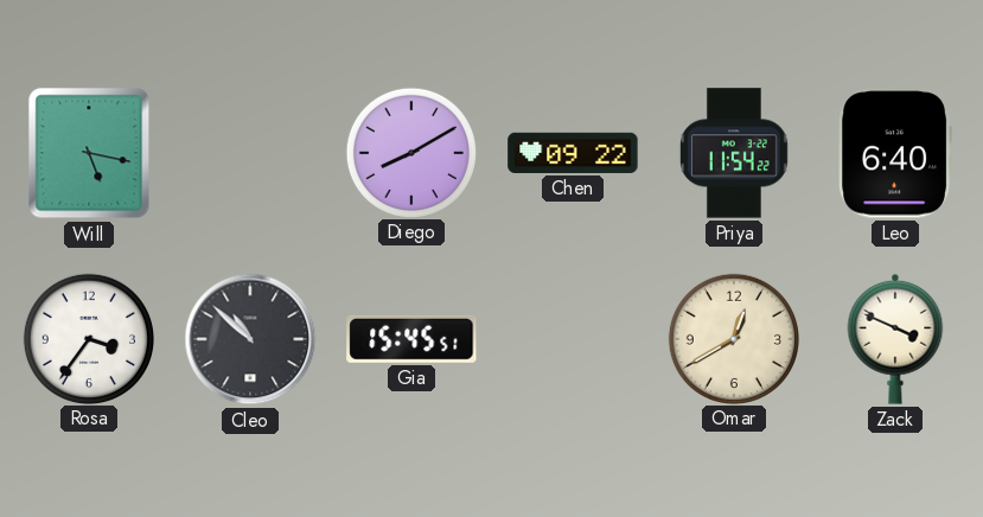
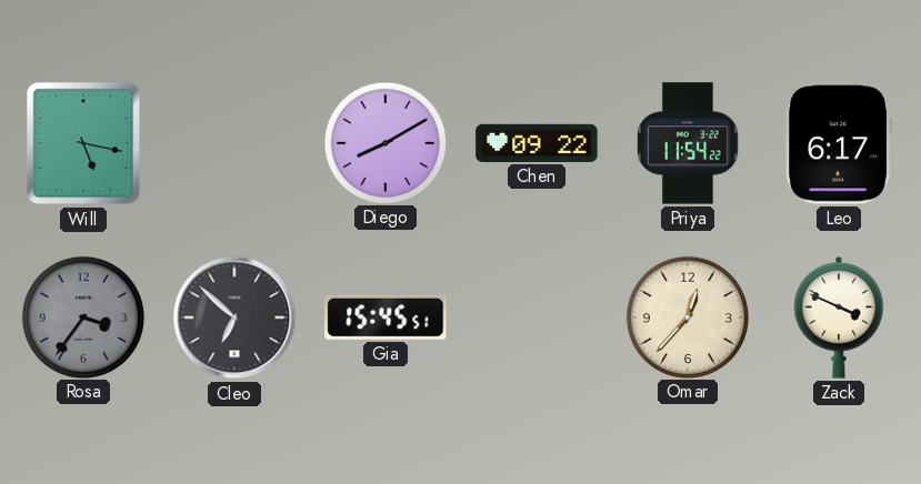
Leo: 6:40 -> 6:17 (838, 143)
Rosa dial: white -> grey (82, 316)
Cleo: 10:52 -> 6:52 (234, 317)
Omar: 12:40 -> 12:37 (687, 316)
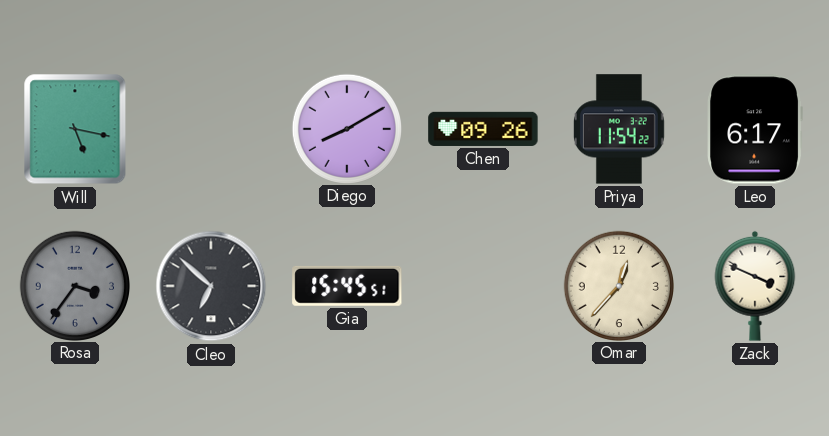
Chen: 09:22 -> 09:26 (483, 129)
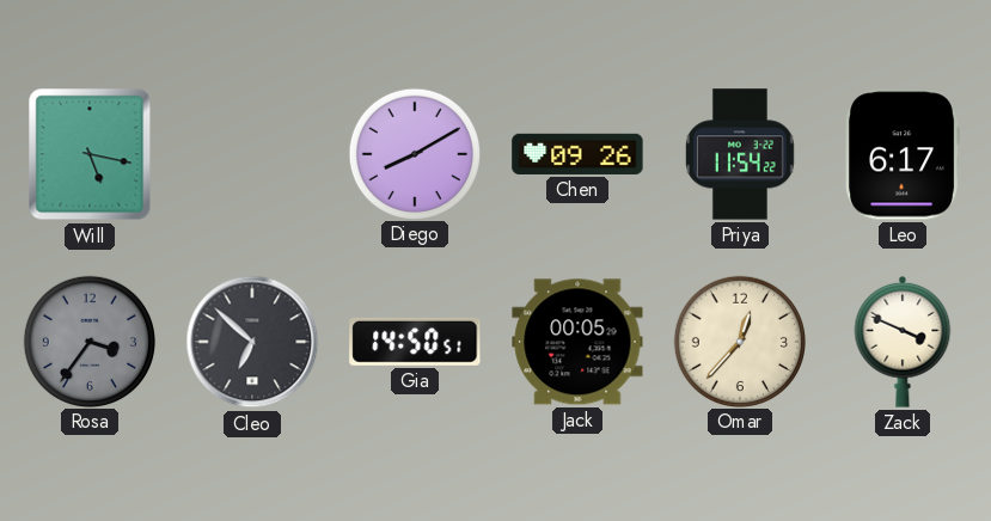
Gia: 15:45 -> 14:50 (415, 342)
Jack: none -> 00:05 (577, 342)
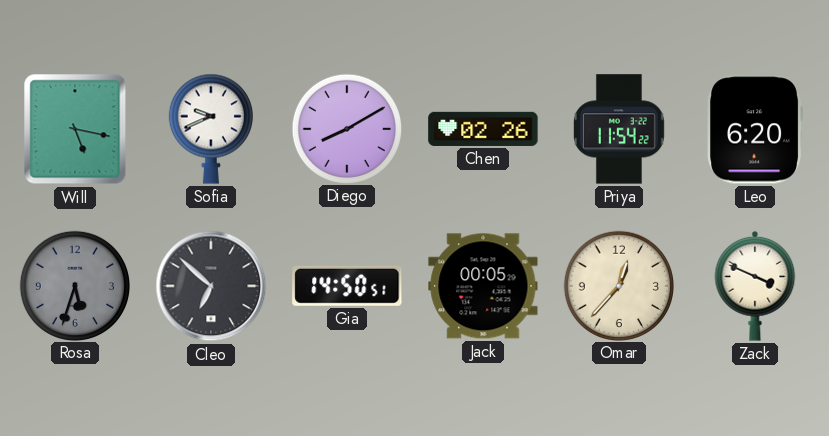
Sofia: none -> 9:41 (211, 129)
Chen: 09:26 -> 02:26 (483, 129)
Leo: 6:17 -> 6:20 (754, 129)
Rosa: 3:36 -> 5:33 (74, 285)
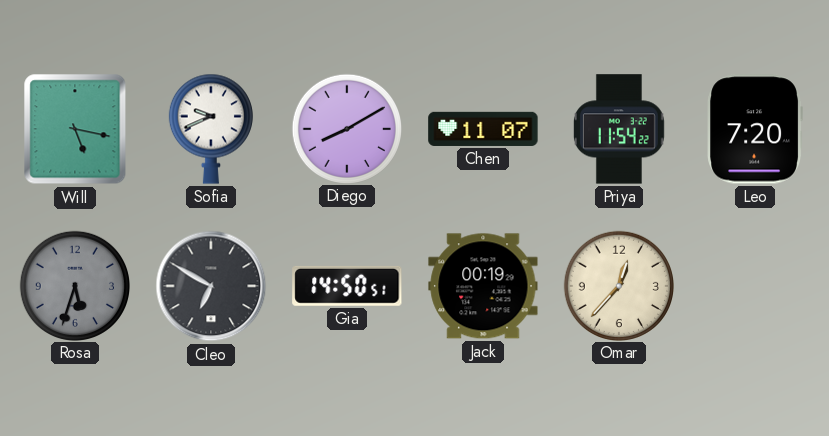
Chen: 02:26 -> 11:07 (483, 129)
Leo: 6:20 -> 7:20 (754, 129)
Cleo: 6:52 -> 6:50 (211, 286)
Jack: 00:05 -> 00:19 (483, 286)
Zack: 3:49 -> none (755, 286)
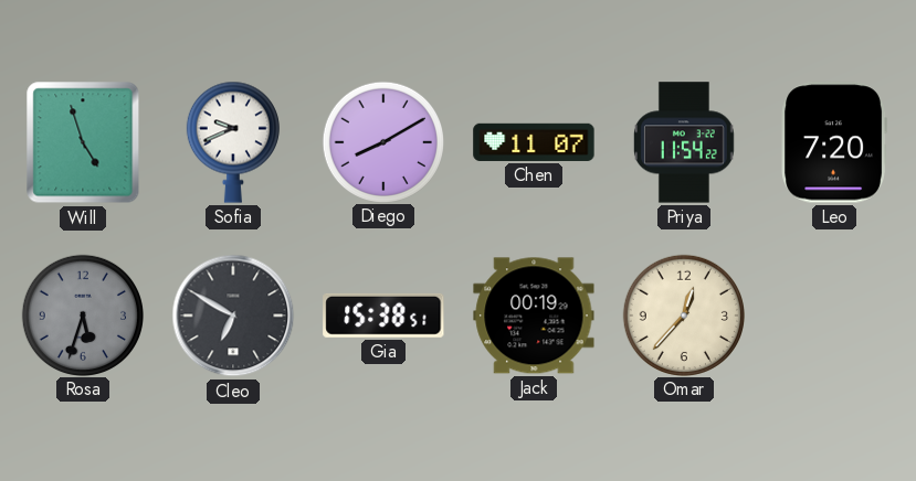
Will: 5:17 -> 4:57 (83, 142)
Gia: 14:50 -> 15:38 (383, 316)
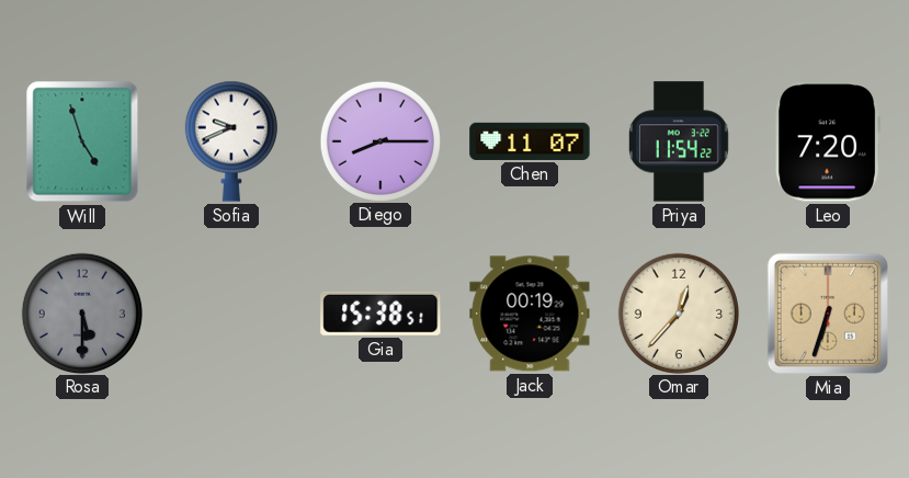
Diego: 8:10 -> 8:15 (379, 140)
Rosa: 5:33 -> 5:30 (81, 312)
Cleo: 6:50 -> none (233, 316)
Mia: none -> 6:33 (828, 314)
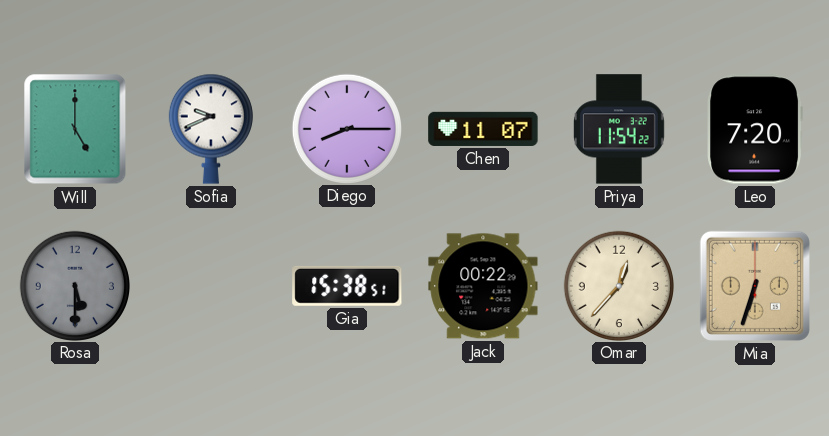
Will: 4:57 -> 5:00 (75, 129)
Jack: 00:19 -> 00:22 (483, 286)
